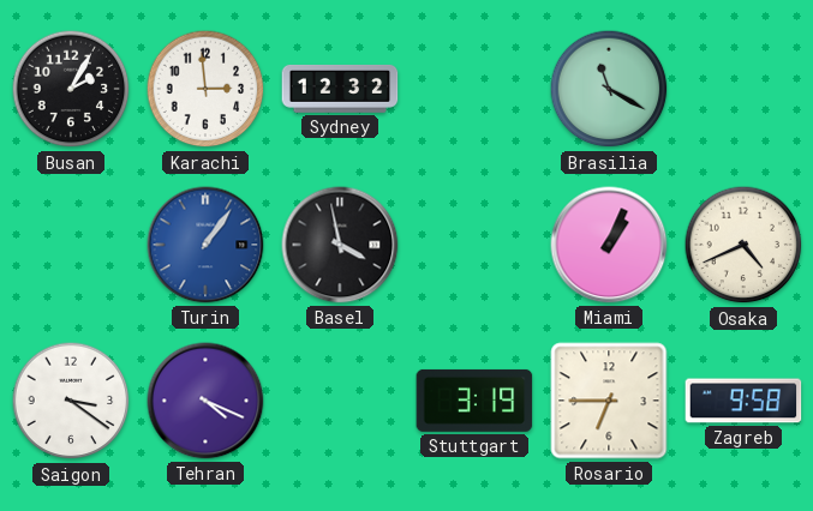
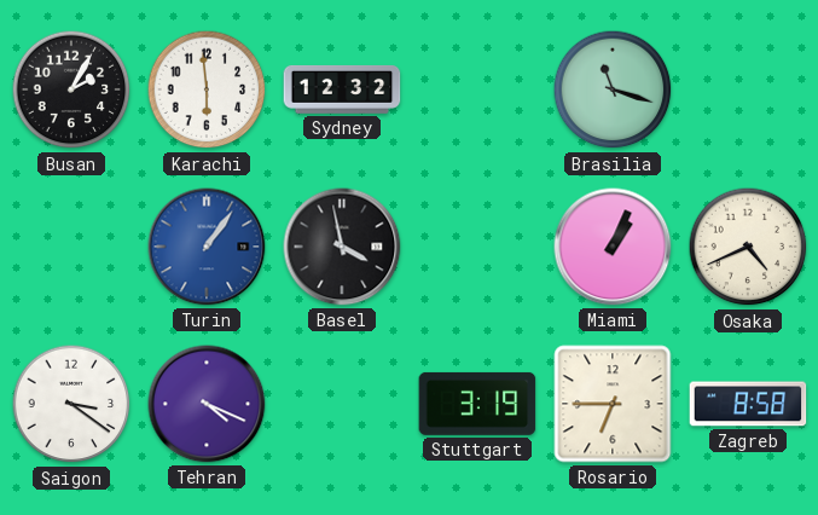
Karachi: 2:59 -> 5:59 (207, 89)
Brasilia: 11:20 -> 11:18 (613, 89)
Zagreb: 9:58 -> 8:58 (748, 404)
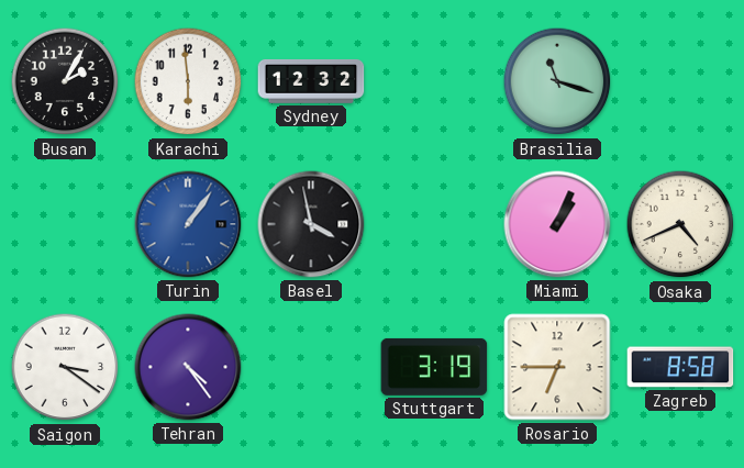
Tehran: 4:19 -> 4:24 (188, 367)
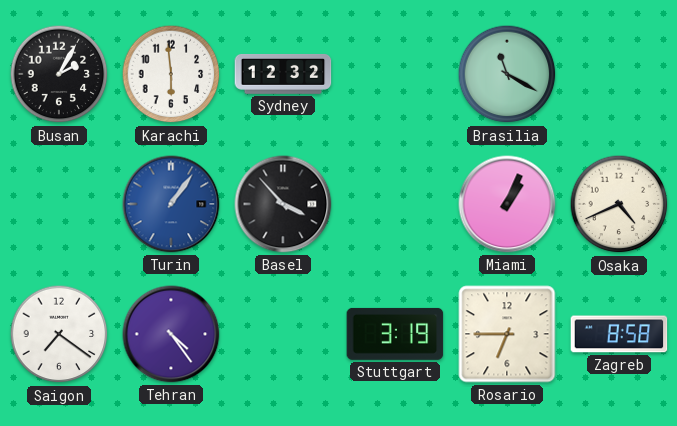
Brasilia: 11:18 -> 11:20 (507, 74)
Basel: 3:58 -> 3:53 (283, 204)
Saigon: 3:21 -> 7:21 (59, 334)
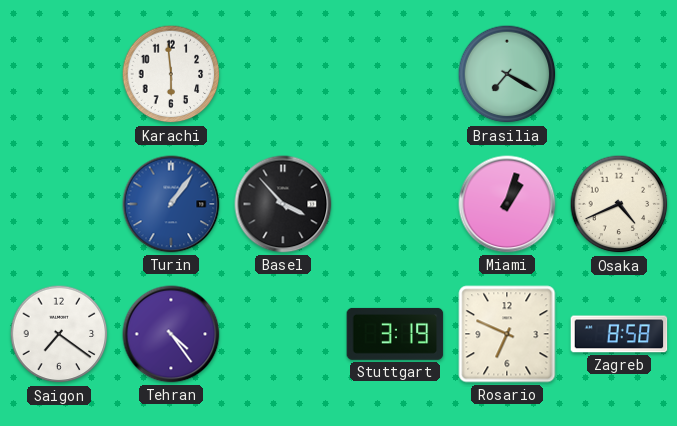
Busan: 2:05 -> none (59, 74)
Sydney: 12:32 -> none (283, 74)
Brasilia: 11:20 -> 7:20 (507, 74)
Miami: 1:04 -> 1:03 (507, 204)
Rosario: 6:45 -> 6:49 (507, 334)
